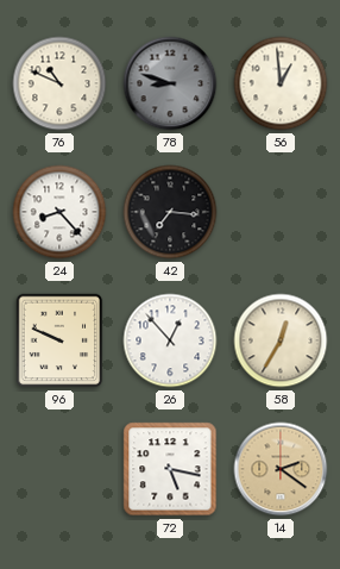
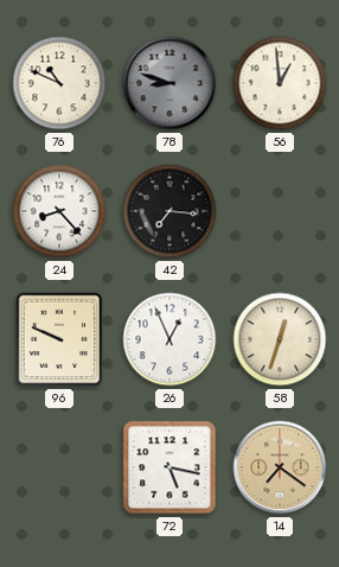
26: 12:53 -> 12:56 (170, 339)
58: 12:35 -> 12:33 (280, 339)
14: 2:21 -> 7:21 (280, 467)
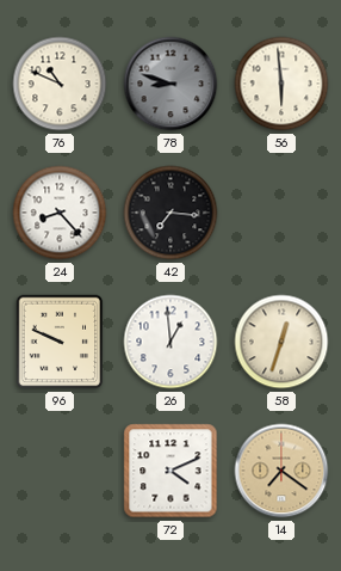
56: 12:59 -> 5:59 (281, 84)
26: 12:56 -> 12:59 (170, 342)
72: 5:17 -> 4:11 (170, 471)
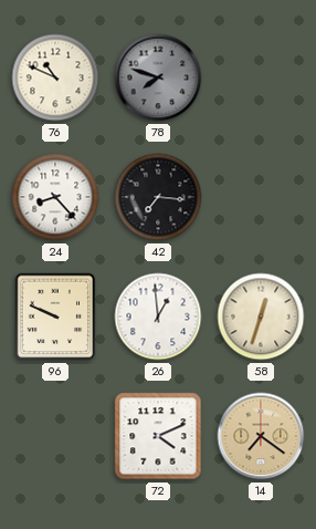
78: 8:48 -> 7:48 (158, 77)
56: 5:59 -> none (281, 84)
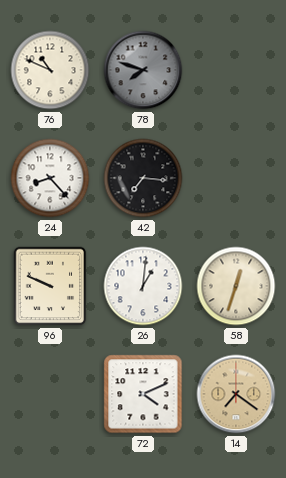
26: 12:59 -> 1:01 (143, 286)
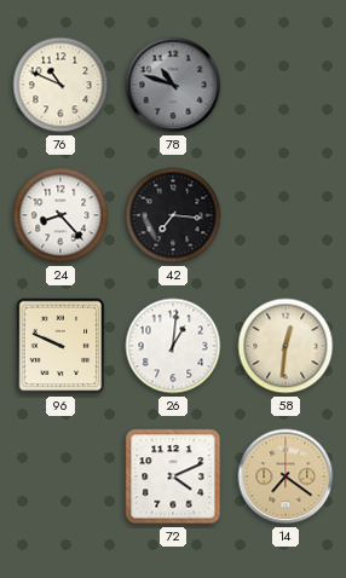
78: 7:48 -> 10:48 (173, 85)
58: 12:33 -> 12:31 (286, 346)
